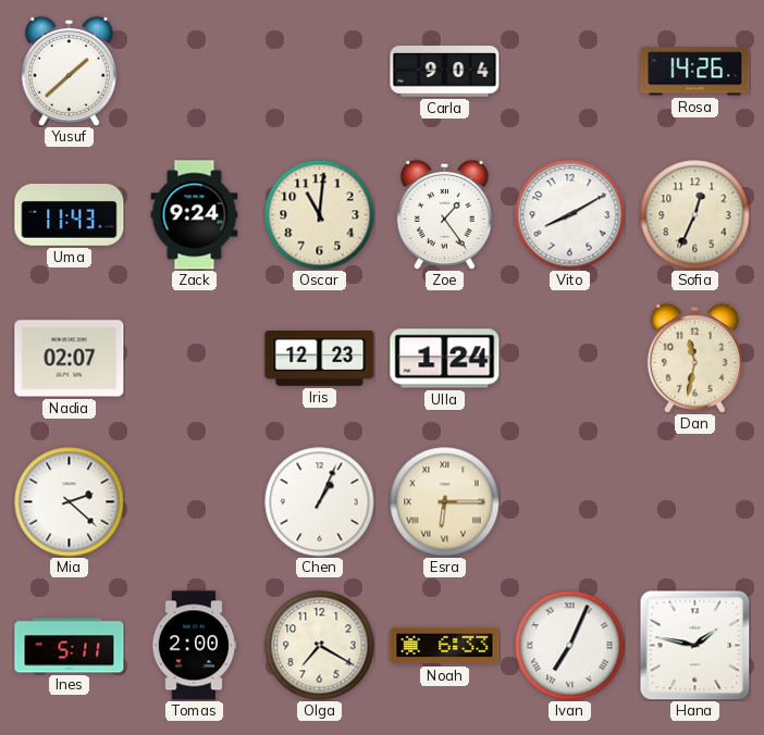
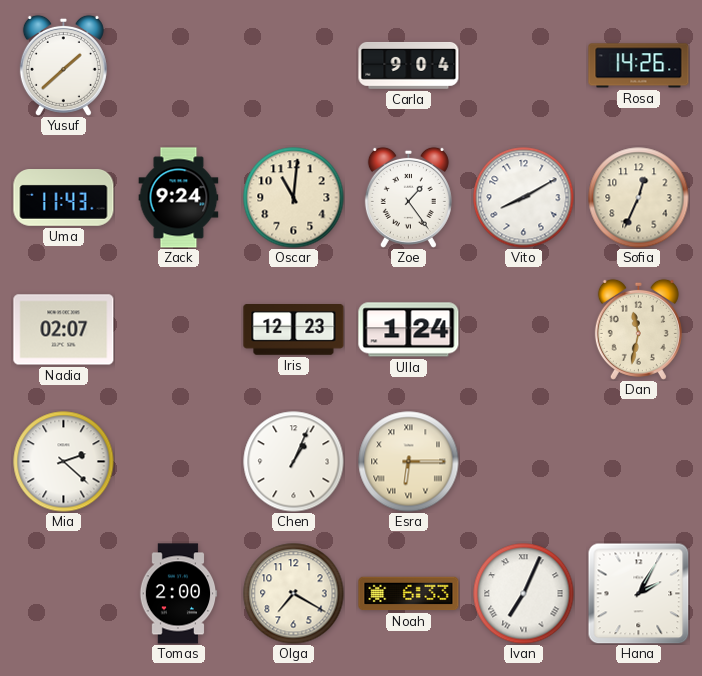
Ines: 5:11 -> none (70, 646)
Hana: 1:47 -> 2:05 (638, 593)
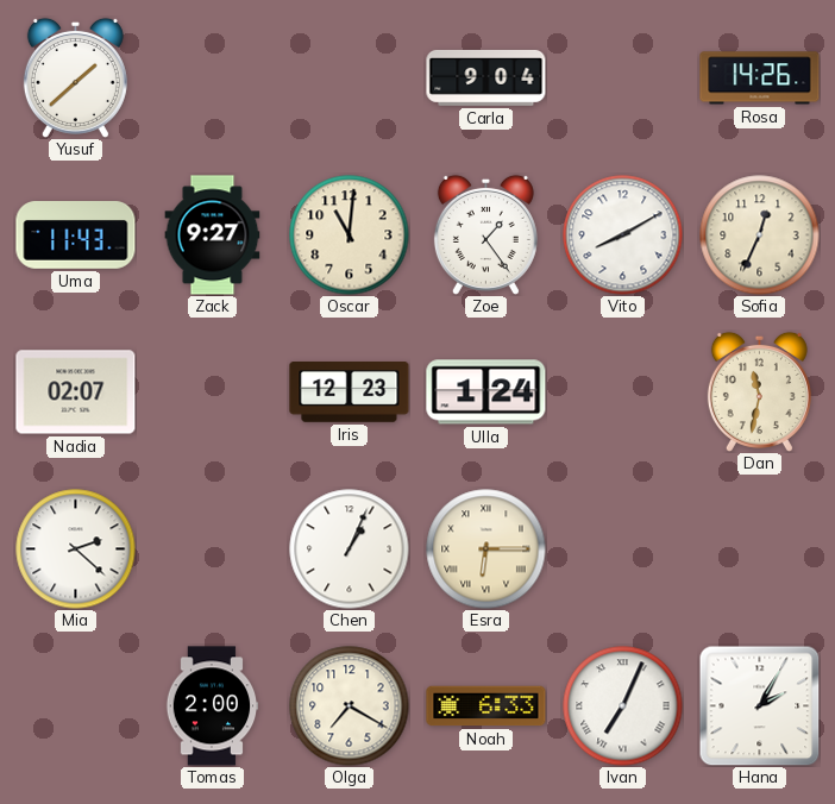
Zack: 9:24 -> 9:27 (213, 235)
